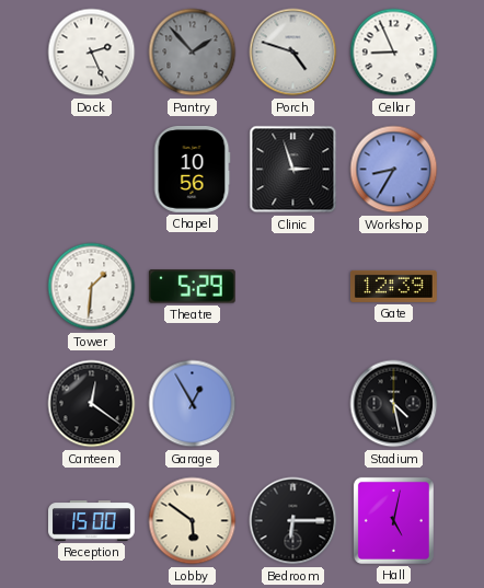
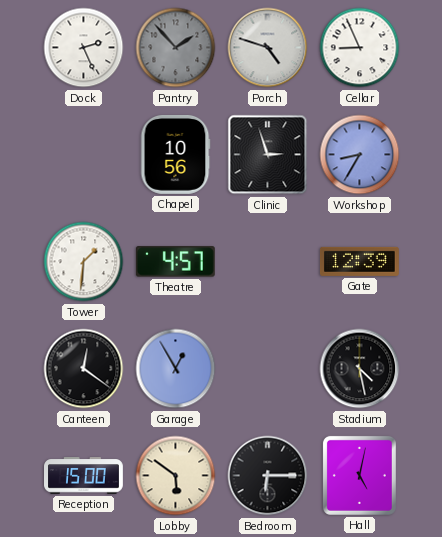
Theatre: 5:29 -> 4:57 (175, 262)
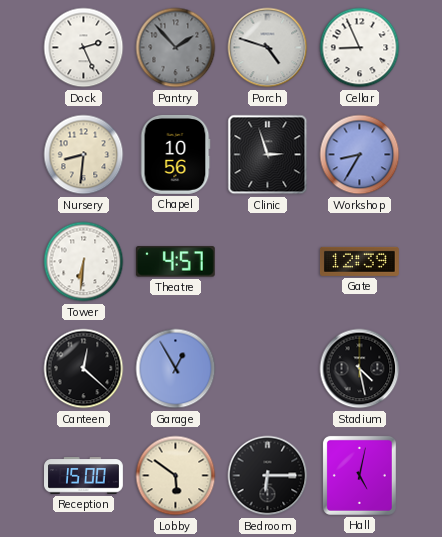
Nursery: none -> 8:31 (84, 155)
Tower: 1:31 -> 6:31 (84, 262)
Canteen: 12:21 -> 12:22 (84, 369)
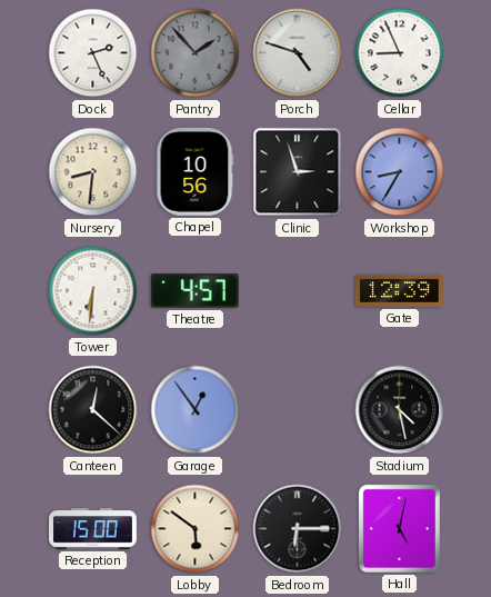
Garage: 12:55 -> 12:54 (196, 410)
